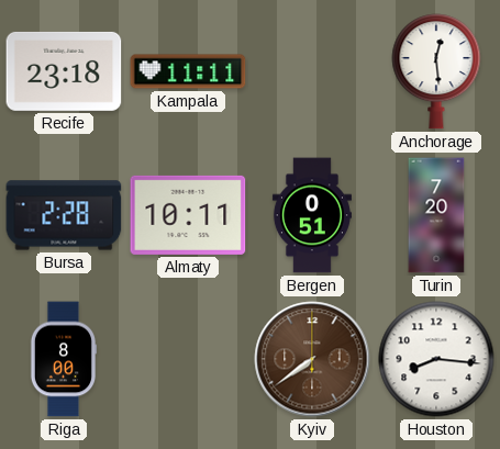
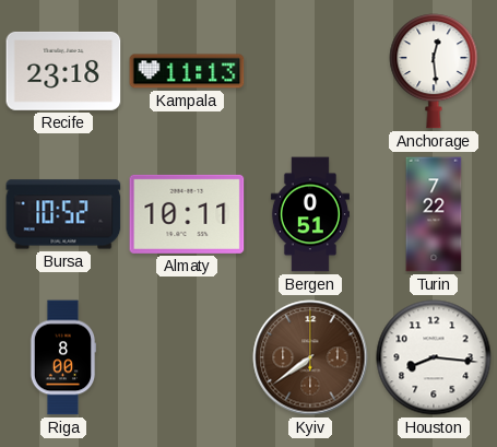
Kampala: 11:11 -> 11:13 (187, 71)
Bursa: 2:28 -> 10:52 (63, 214)
Turin: 7:20 -> 7:22 (434, 214)
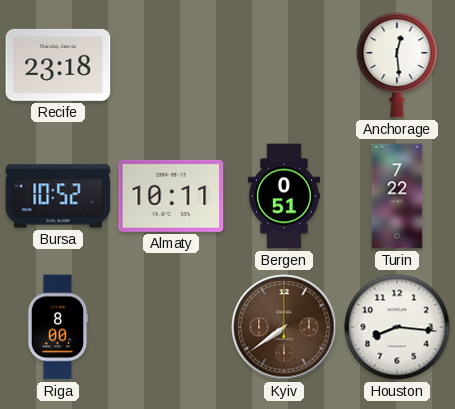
Kampala: 11:13 -> none (187, 71)
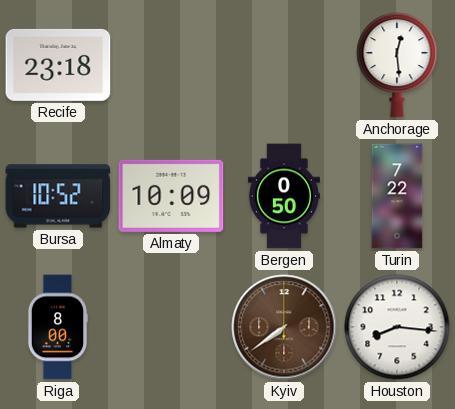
Almaty: 10:11 -> 10:09 (171, 196)
Bergen: 0:51 -> 0:50 (284, 196)
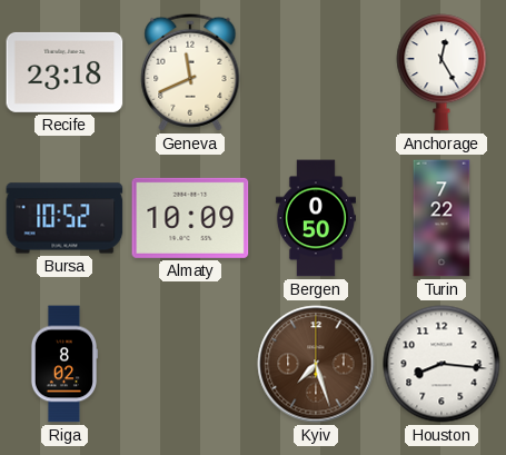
Geneva: none -> 11:41 (190, 72)
Anchorage: 12:29 -> 12:25 (441, 72)
Riga: 8:00 -> 8:02 (65, 364)
Kyiv: 7:39 -> 7:27 (316, 364)
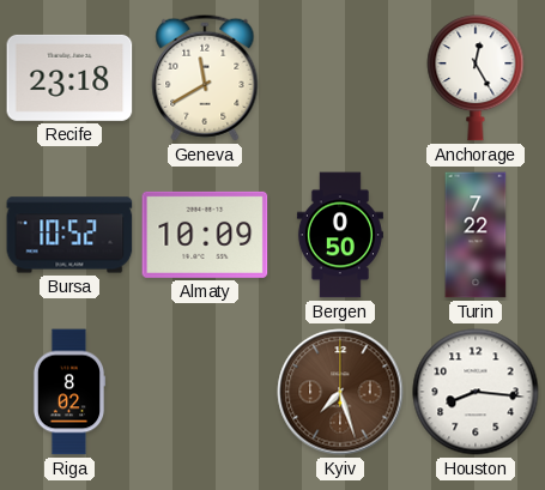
Geneva: 11:41 -> 11:40 (205, 78)
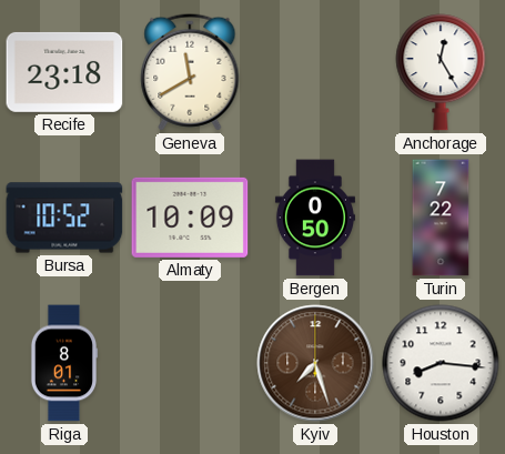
Riga: 8:02 -> 8:01 (64, 363)
